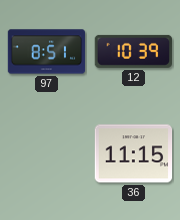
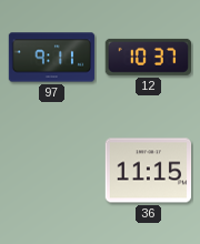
97: 8:51 -> 9:11 (52, 58)
12: 10:39 -> 10:37 (148, 57)
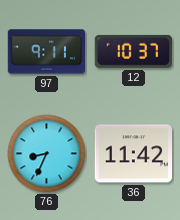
76: none -> 8:34 (47, 154)
36: 11:15 -> 11:42 (134, 154)
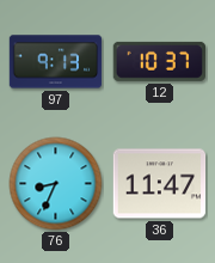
97: 9:11 -> 9:13 (56, 62)
36: 11:42 -> 11:47 (160, 184)
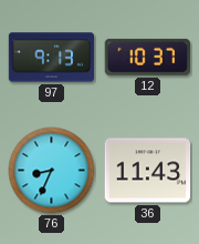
36: 11:47 -> 11:43 (148, 171)
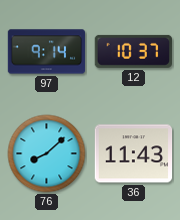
97: 9:13 -> 9:14 (47, 52)
76: 8:34 -> 8:08 (47, 154)
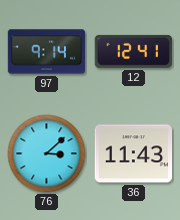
12: 10:37 -> 12:41 (133, 51)
76: 8:08 -> 3:08 (47, 154)
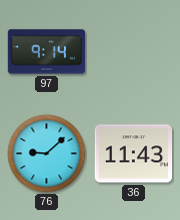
12: 12:41 -> none (133, 51)
76: 3:08 -> 9:08 (47, 154)
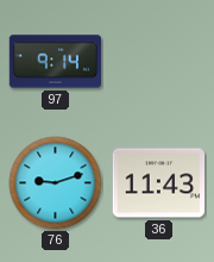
76: 9:08 -> 9:12 (56, 183)
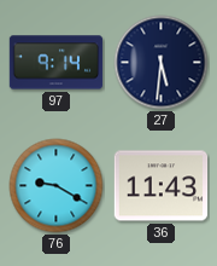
27: none -> 5:31 (162, 63)
76: 9:12 -> 9:20 (57, 186)
